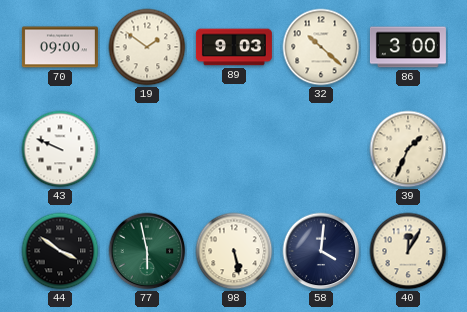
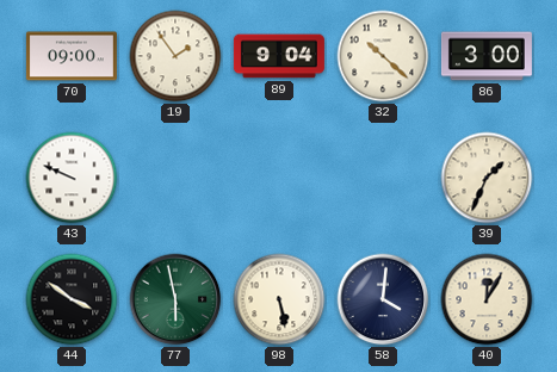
19: 1:51 -> 1:54 (175, 56)
89: 9:03 -> 9:04 (279, 56)
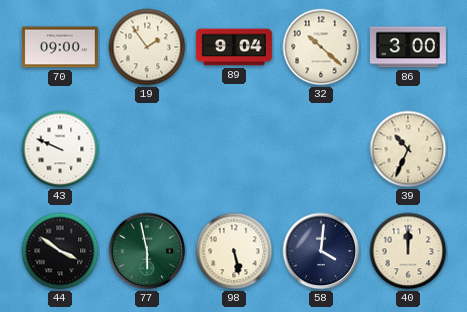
39: 1:34 -> 10:34 (408, 149)
40: 12:05 -> 12:00 (408, 251)
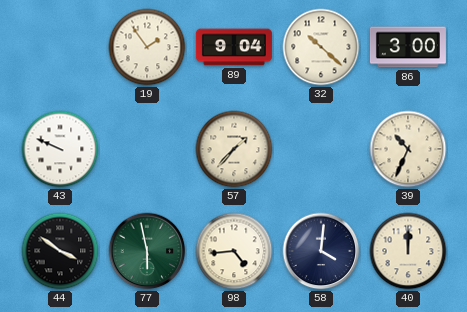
70: 09:00 -> none (60, 47)
57: none -> 1:37 (234, 149)
98: 5:28 -> 4:44 (234, 251)
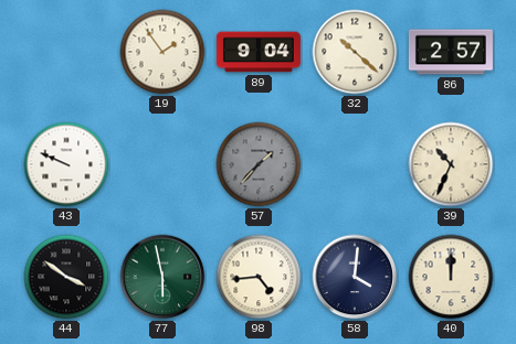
86: 3:00 -> 2:57 (451, 52)
57 dial: cream -> grey (259, 164)
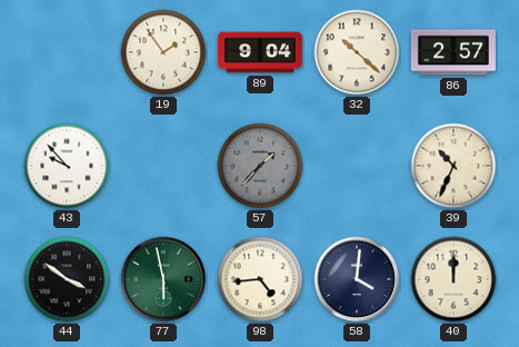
43: 9:49 -> 9:53 (67, 166)
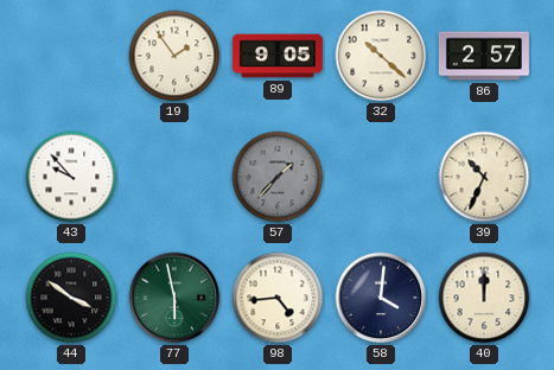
89: 9:04 -> 9:05 (278, 56)
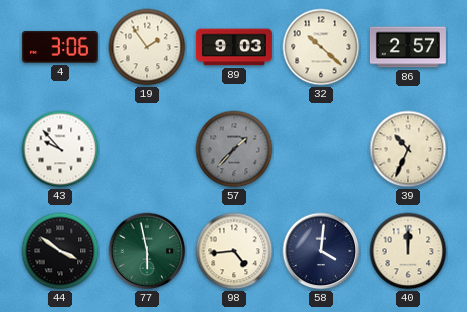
4: none -> 3:06 (60, 47)
89: 9:05 -> 9:03 (234, 47)
